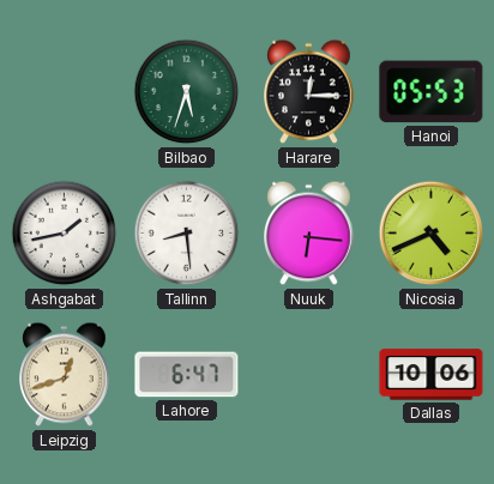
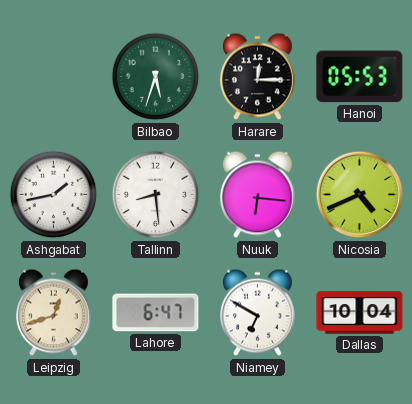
Niamey: none -> 6:50 (258, 313)
Dallas: 10:06 -> 10:04 (360, 313)
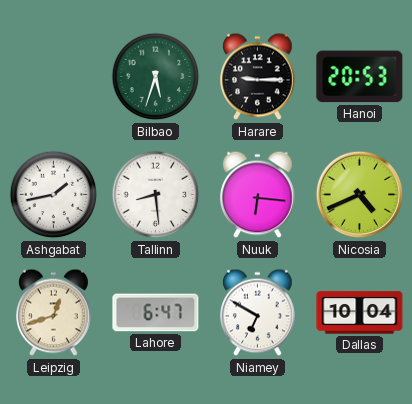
Harare: 12:15 -> 9:15 (258, 77)
Hanoi: 05:53 -> 20:53 (360, 77)
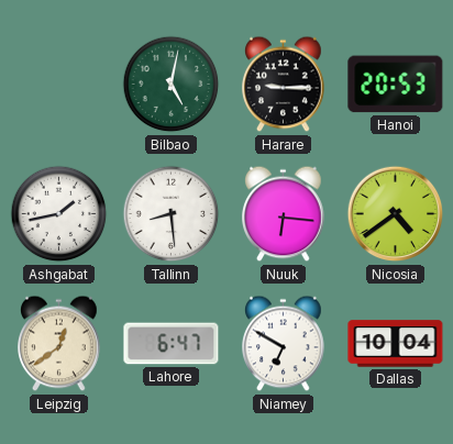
Bilbao: 5:33 -> 5:02 (172, 85)
Nicosia: 4:41 -> 4:39 (396, 214)
Leipzig: 12:42 -> 12:39 (59, 344)
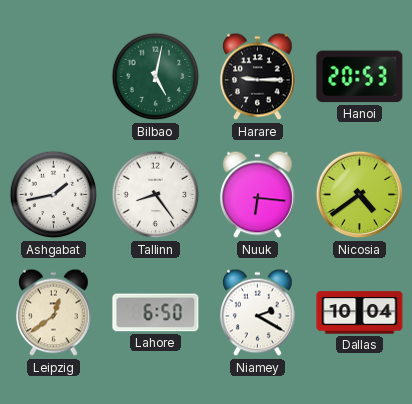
Tallinn: 8:29 -> 8:24 (156, 195)
Lahore: 6:47 -> 6:50 (156, 313)
Niamey: 6:50 -> 2:20 (258, 313)
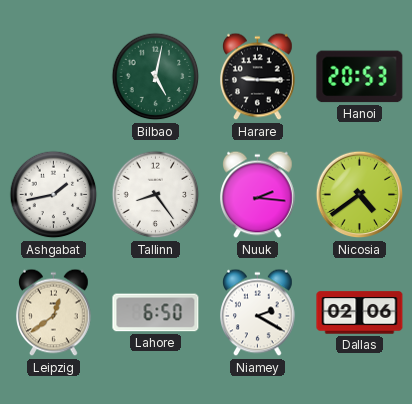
Nuuk: 6:16 -> 2:16 (258, 195)
Dallas: 10:04 -> 02:06 (360, 313)
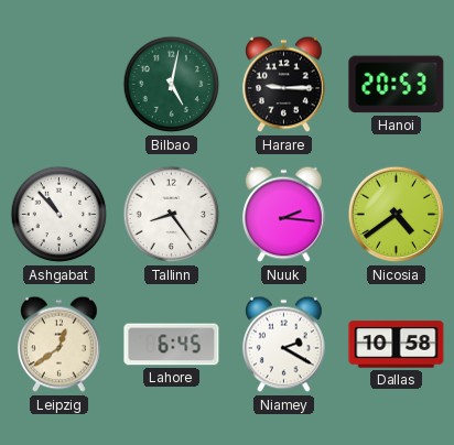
Ashgabat: 1:43 -> 10:53 (60, 215)
Lahore: 6:50 -> 6:45 (172, 345)
Dallas: 02:06 -> 10:58 (397, 345)
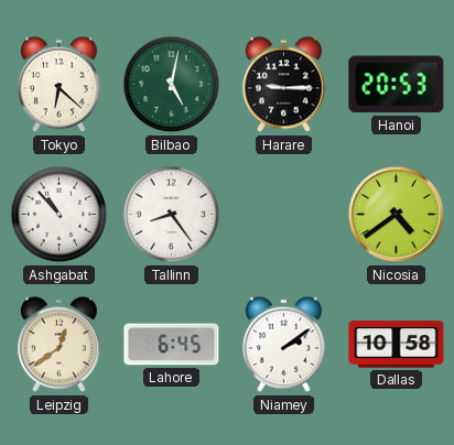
Tokyo: none -> 6:22 (60, 85)
Nuuk: 2:16 -> none (284, 215)
Niamey: 2:20 -> 2:09 (284, 345)
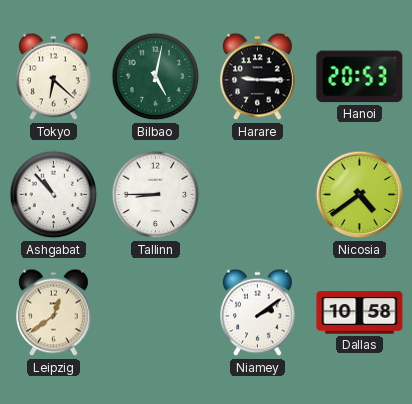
Tallinn: 8:24 -> 8:45 (156, 195)
Lahore: 6:45 -> none (172, 345)
